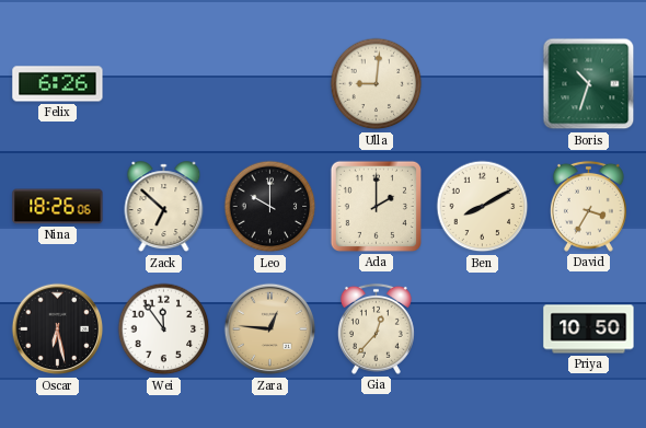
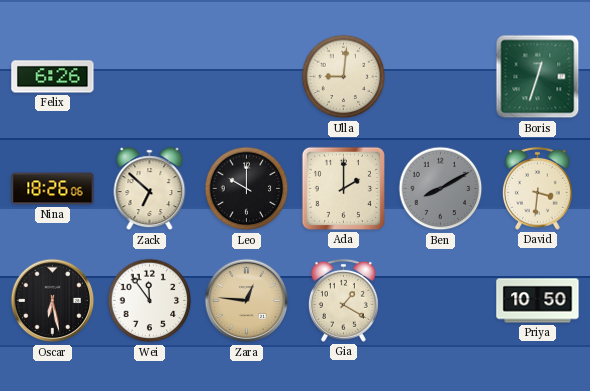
Boris: 10:33 -> 12:33 (538, 77)
Ben dial: cream -> grey (441, 189)
David: 3:35 -> 3:31 (537, 188)
Gia: 12:37 -> 1:20 (343, 300)
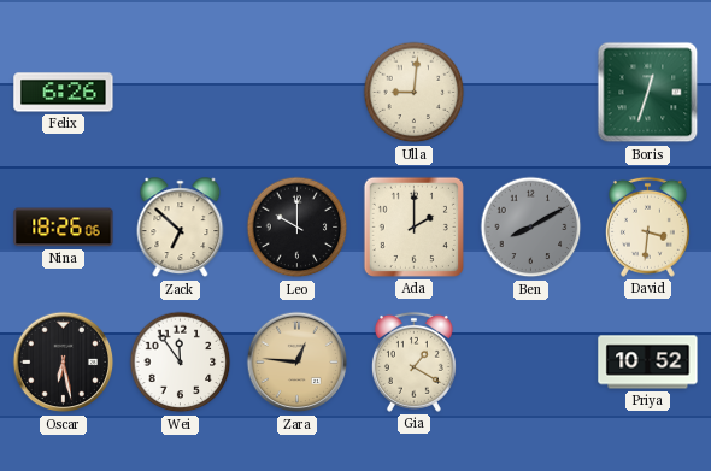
Priya: 10:50 -> 10:52 (648, 363)
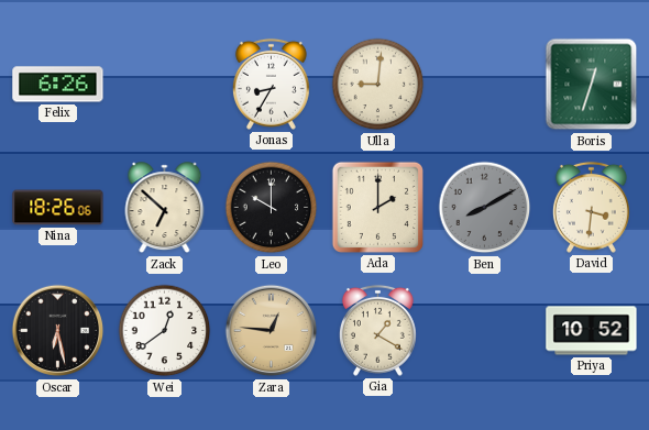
Jonas: none -> 8:35 (271, 84)
Wei: 11:54 -> 12:39 (165, 331)
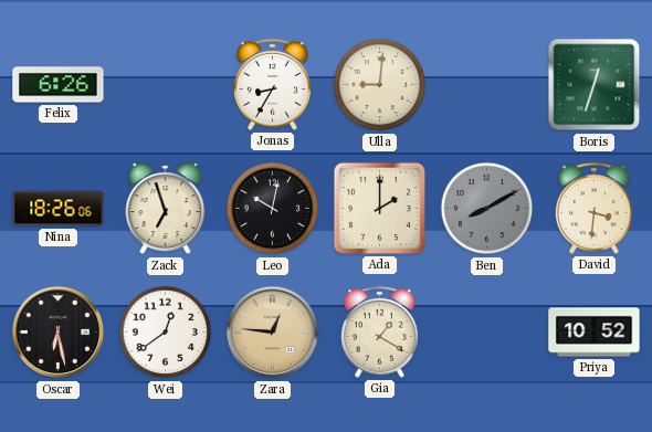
Zack: 6:52 -> 6:57 (166, 209)
Leo: 10:00 -> 10:02 (273, 209)
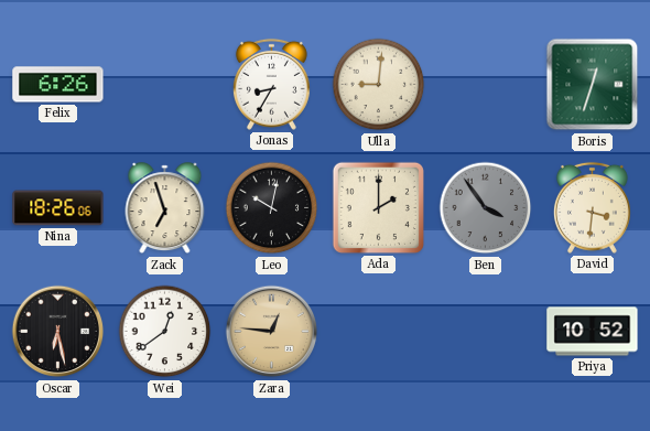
Ben: 8:10 -> 3:54 (486, 208)
Gia: 1:20 -> none (379, 331)
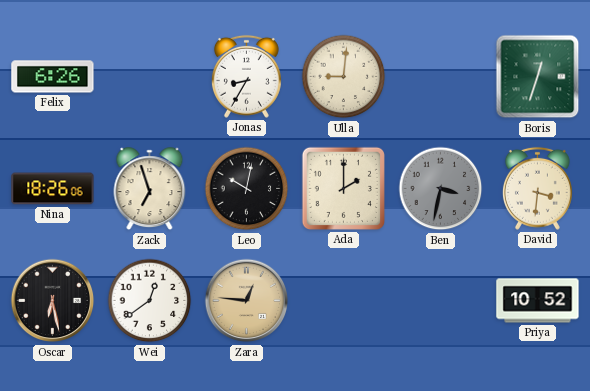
Ben: 3:54 -> 3:32 (441, 189)
